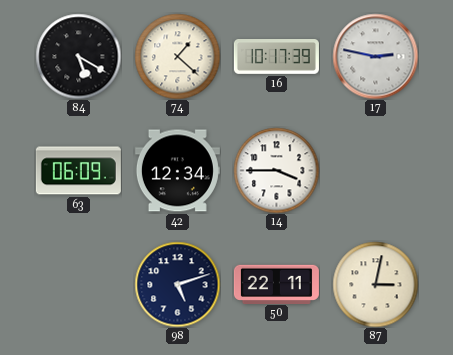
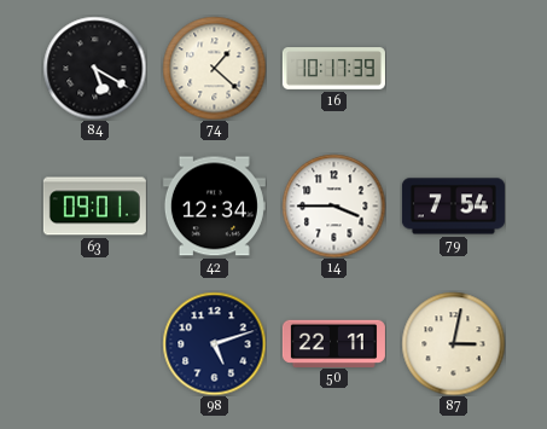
17: 2:47 -> none (375, 56)
63: 06:09 -> 09:01 (94, 207)
79: none -> 7:54 (453, 207)
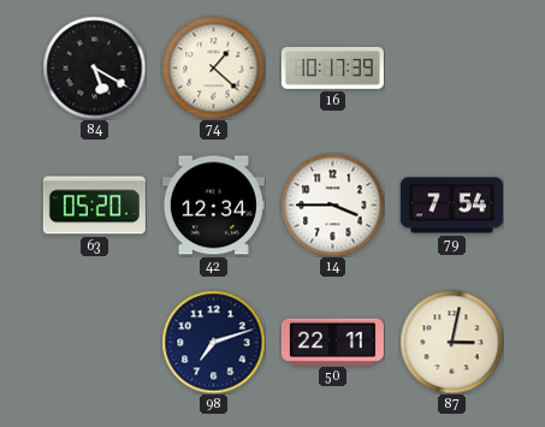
63: 09:01 -> 05:20 (94, 206)
98: 5:12 -> 7:12 (213, 342)
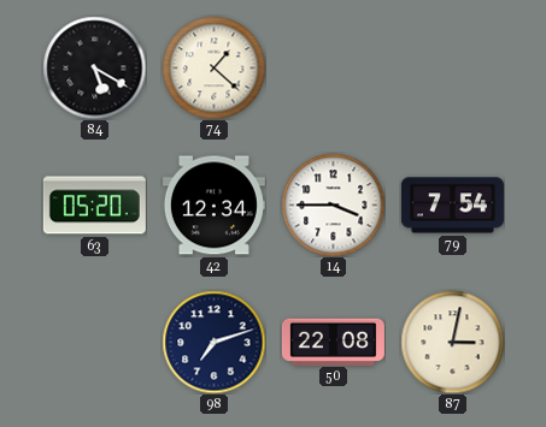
16: 10:17 -> none (332, 69)
50: 22:11 -> 22:08 (333, 342)
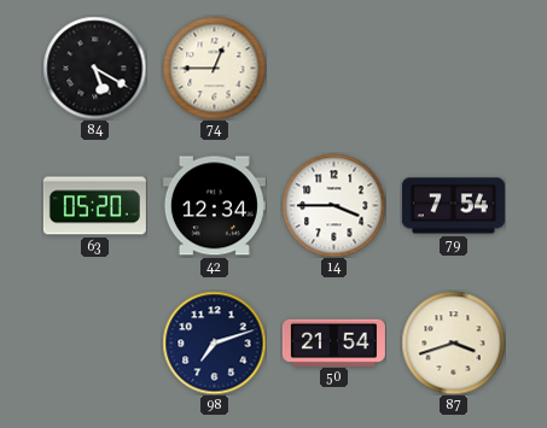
74: 1:22 -> 12:45 (214, 68)
50: 22:08 -> 21:54 (333, 342)
87: 3:02 -> 3:42 (453, 342)
